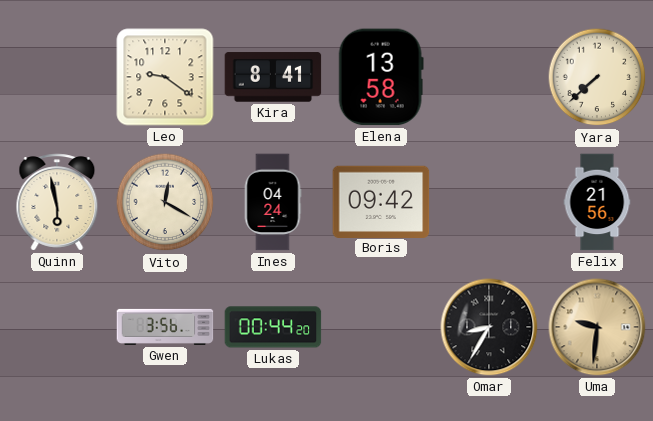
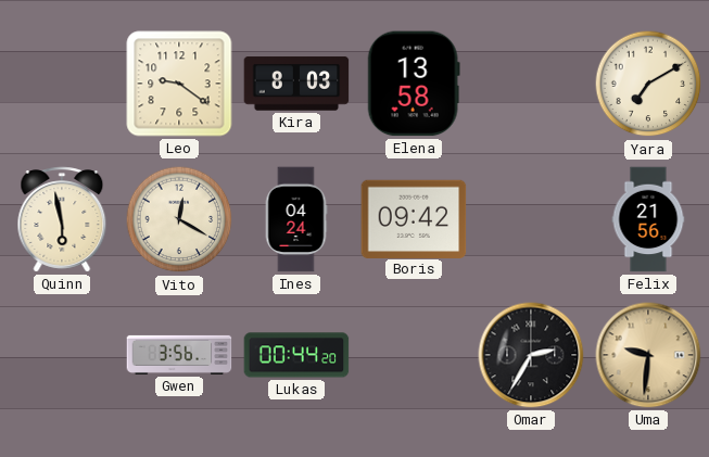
Kira: 8:41 -> 8:03 (296, 84)
Yara: 7:38 -> 7:10 (648, 84)
Omar: 8:35 -> 2:35 (531, 355)
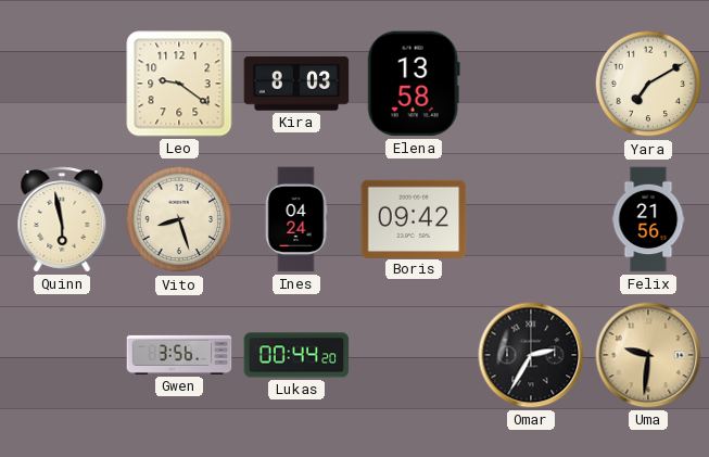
Vito: 12:20 -> 8:27 (179, 219)
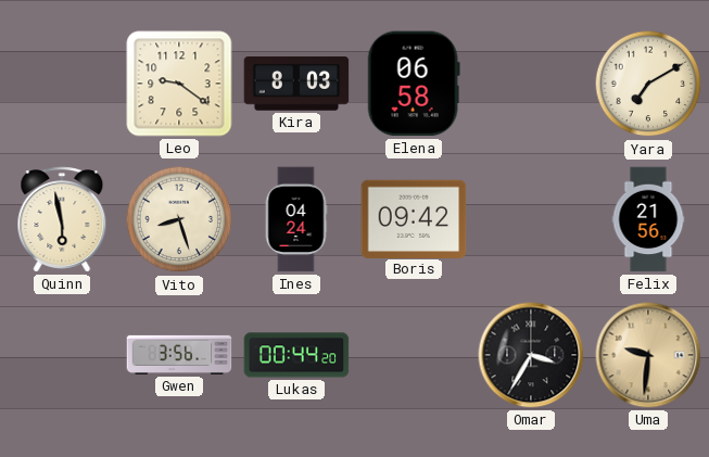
Elena: 13:58 -> 06:58 (414, 84)
Omar: 2:35 -> 3:35 (531, 355)
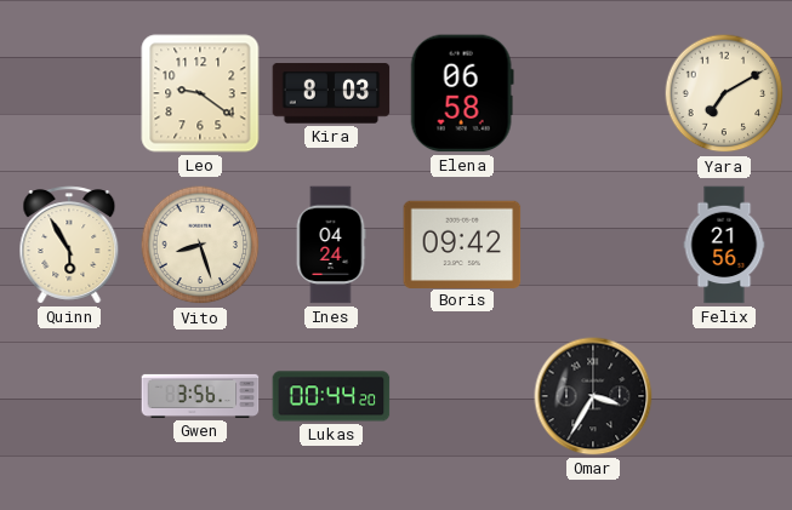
Quinn: 5:58 -> 5:55 (69, 245)
Uma: 9:31 -> none (648, 355)
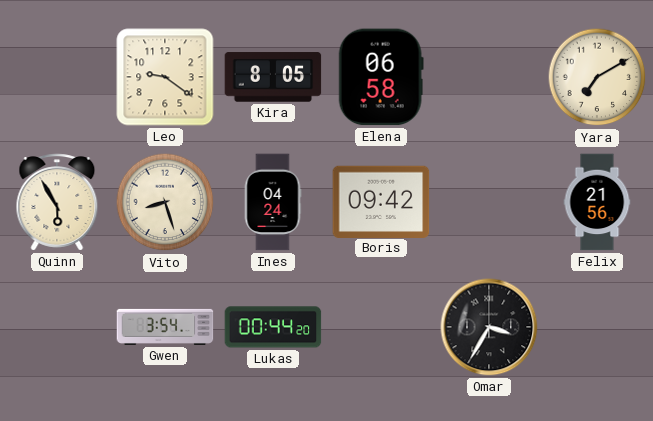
Kira: 8:03 -> 8:05 (273, 77)
Gwen: 3:56 -> 3:54 (165, 327)
